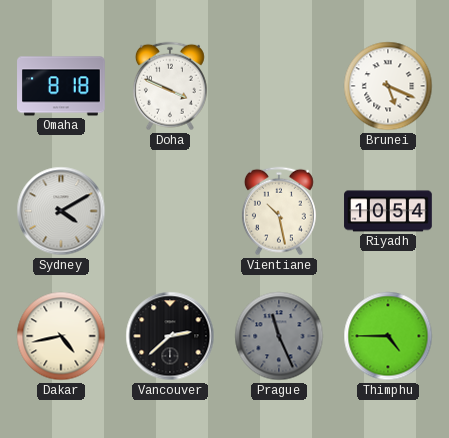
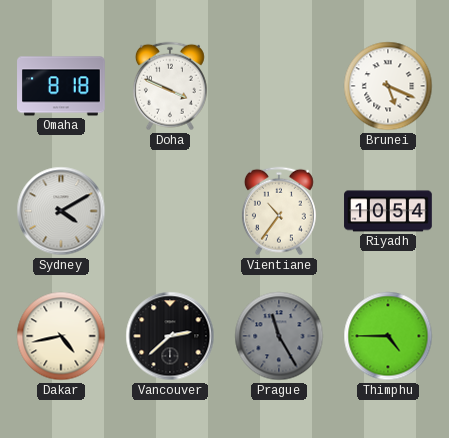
Vientiane: 10:28 -> 10:36 (279, 211)
Prague: 11:26 -> 11:25 (279, 336)
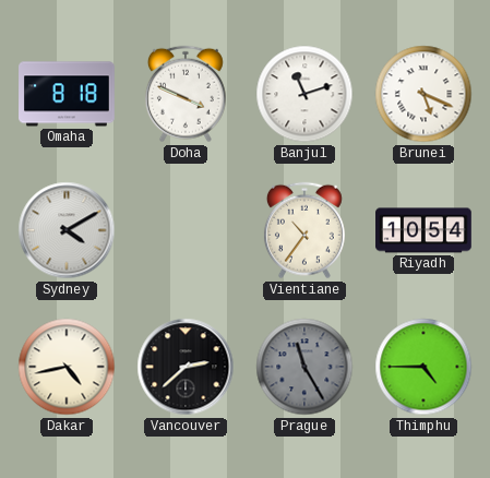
Banjul: none -> 11:12 (304, 94)
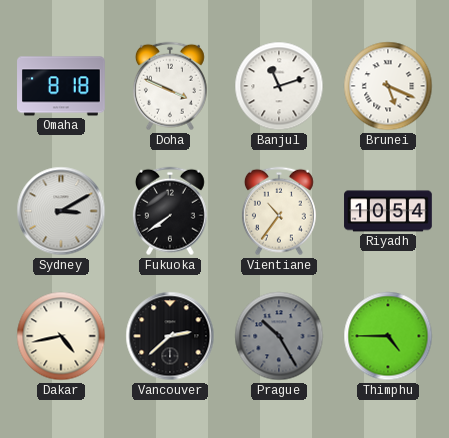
Sydney: 4:10 -> 3:10 (61, 211)
Fukuoka: none -> 7:39 (170, 211)
Prague: 11:25 -> 10:25 (279, 336)
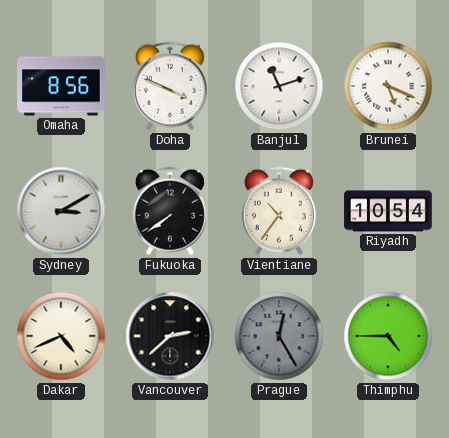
Omaha: 8:18 -> 8:56 (61, 86)
Dakar: 4:43 -> 4:41 (61, 336)
Prague: 10:25 -> 12:25 (279, 336)
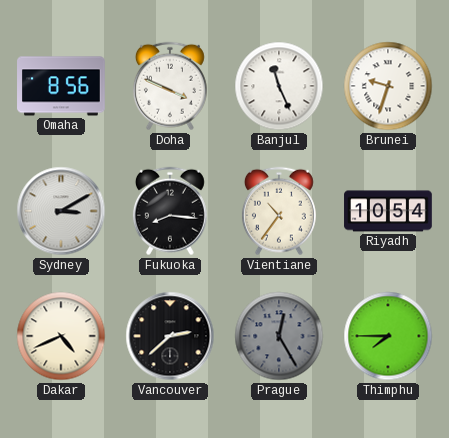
Banjul: 11:12 -> 11:26 (279, 86)
Brunei: 5:19 -> 9:33 (388, 86)
Fukuoka: 7:39 -> 8:16 (170, 211)
Thimphu: 4:45 -> 7:45 (388, 336)
